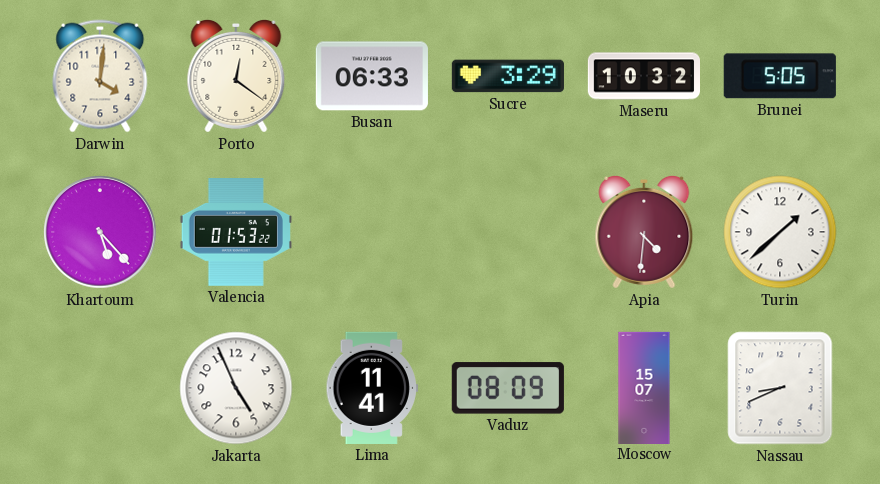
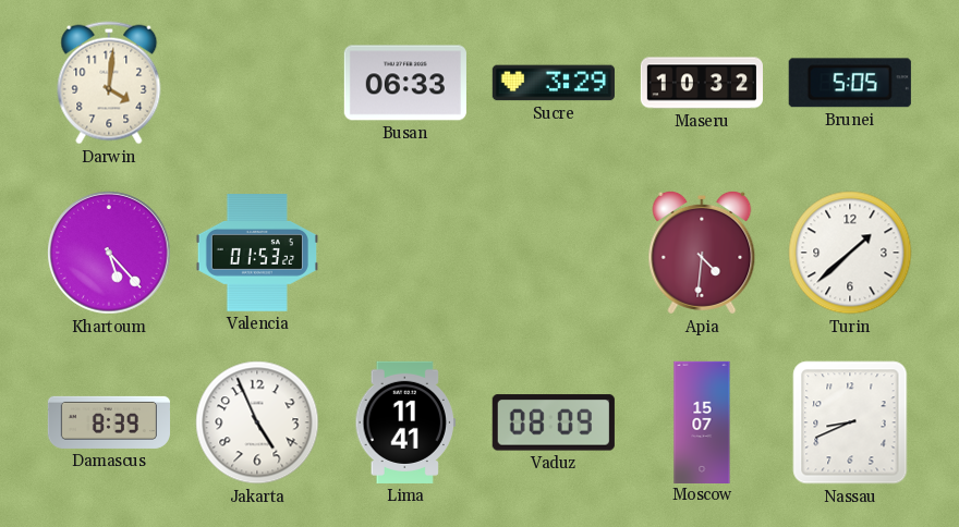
Porto: 12:21 -> none (236, 76)
Damascus: none -> 8:39 (108, 422)
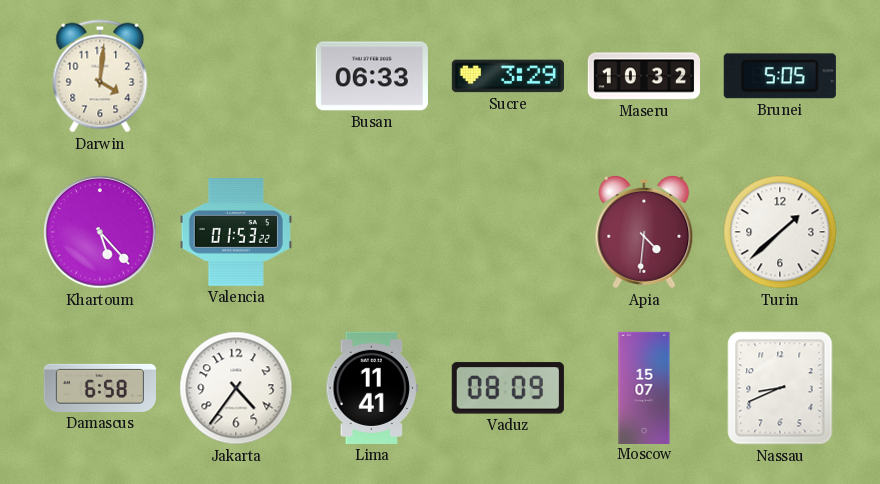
Damascus: 8:39 -> 6:58 (99, 388)
Jakarta: 4:56 -> 4:36 (236, 388)
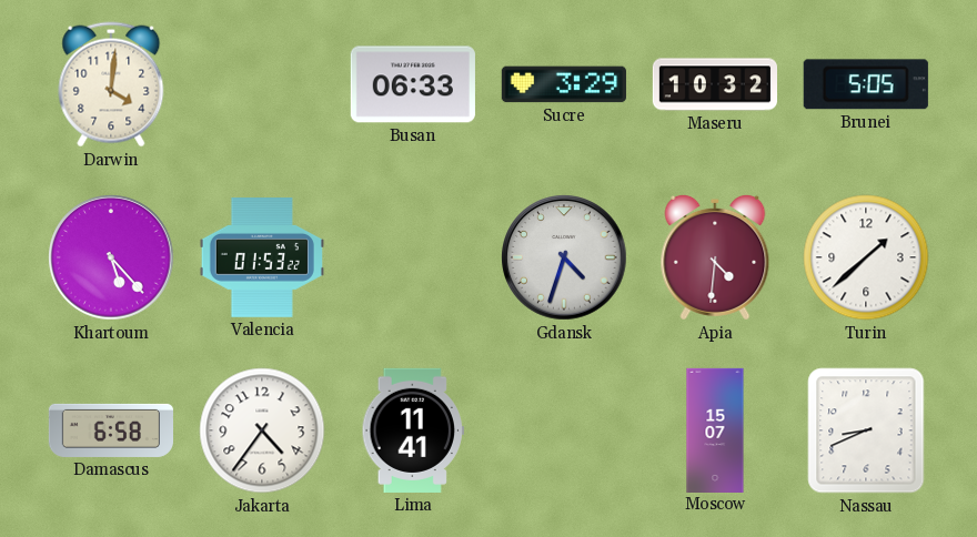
Gdansk: none -> 4:33 (564, 257)
Vaduz: 08:09 -> none (508, 388)
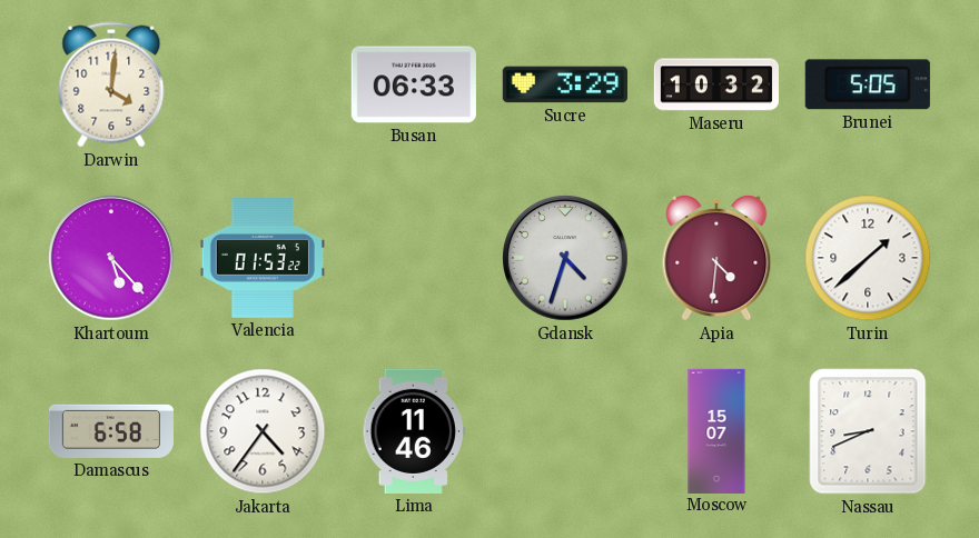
Lima: 11:41 -> 11:46 (413, 431)
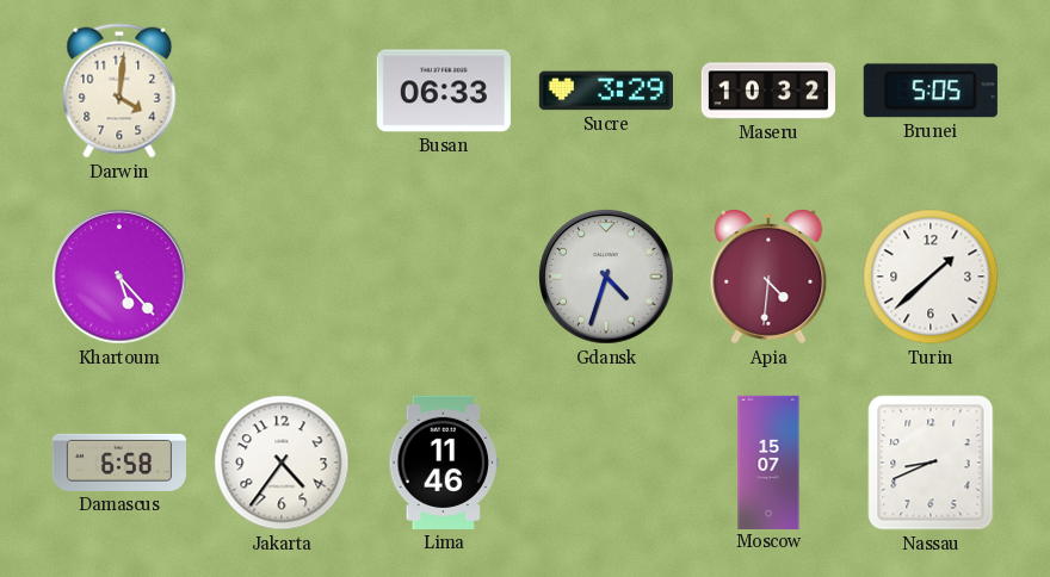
Valencia: 01:53 -> none (263, 258)
